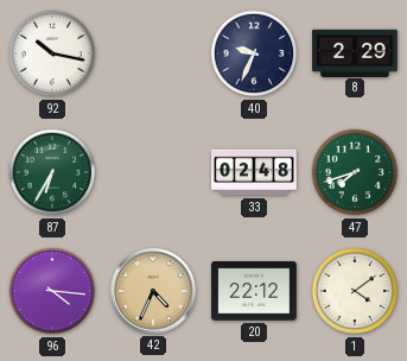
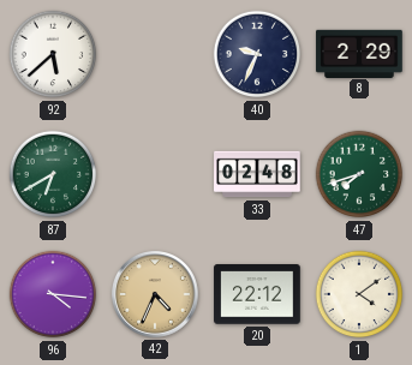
92: 10:17 -> 5:38 (53, 54)
87: 6:35 -> 6:40 (53, 174)
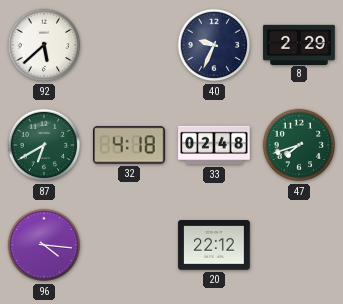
32: none -> 4:18 (130, 145)
42: 4:34 -> none (156, 295)
1: 4:09 -> none (359, 294)
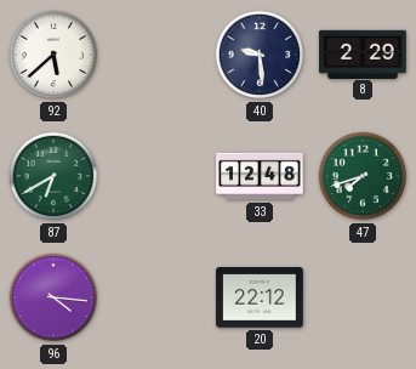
40: 9:34 -> 9:29 (260, 55)
32: 4:18 -> none (130, 145)
33: 02:48 -> 12:48 (260, 176)
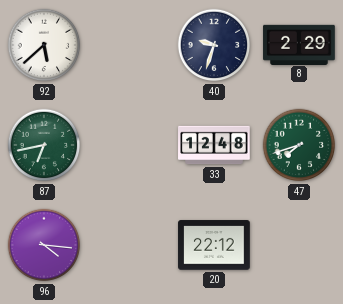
40: 9:29 -> 9:33 (214, 45)
87: 6:40 -> 6:43 (44, 145)
